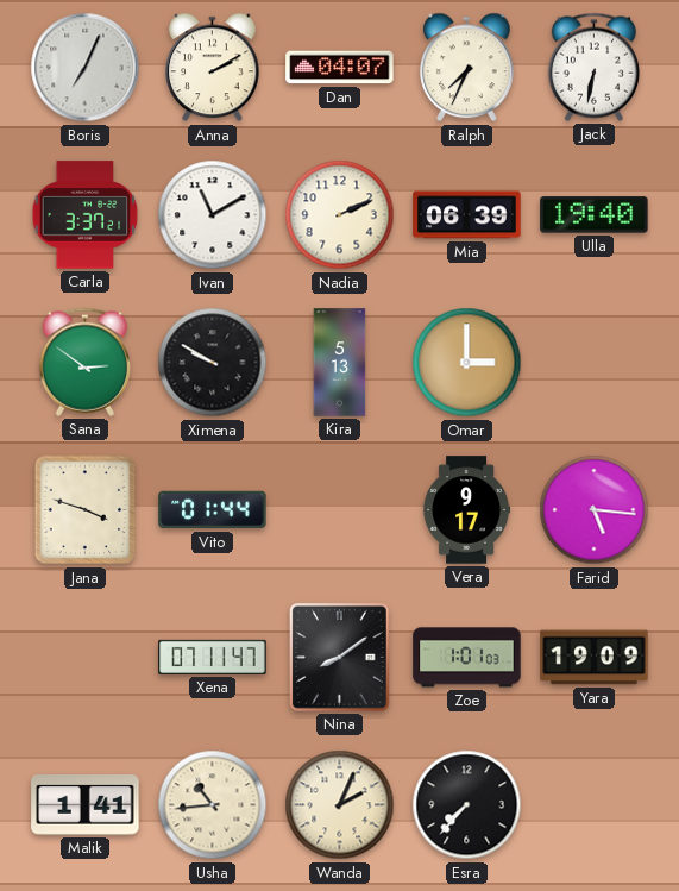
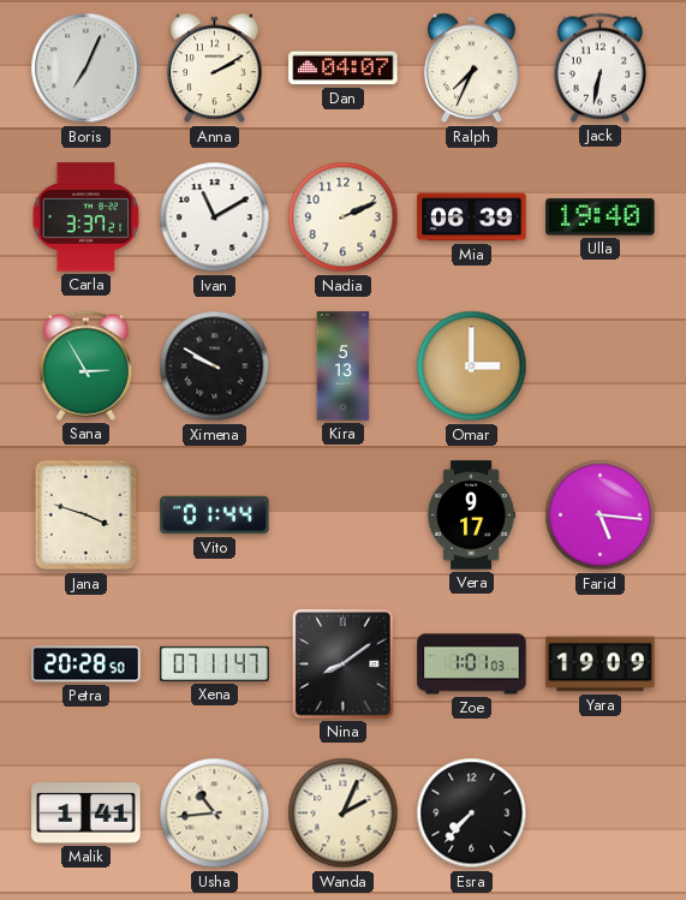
Sana: 2:51 -> 2:55 (85, 365)
Petra: none -> 20:28 (87, 664)
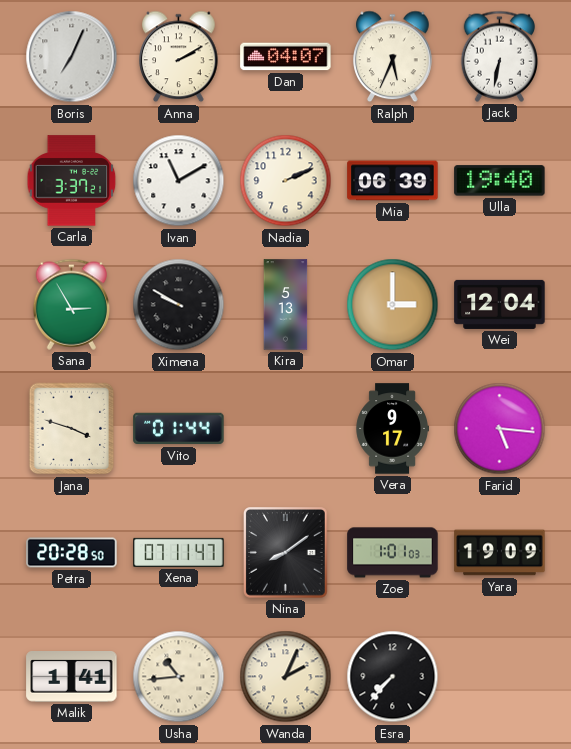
Ralph: 7:34 -> 5:34 (393, 57)
Wei: none -> 12:04 (500, 304)
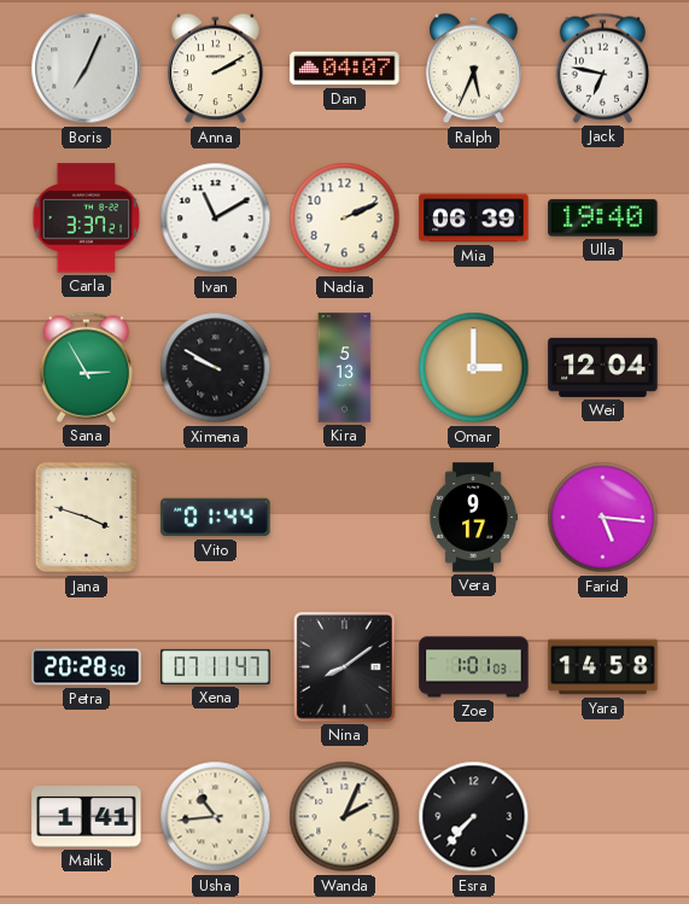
Jack: 6:32 -> 6:47 (602, 68)
Yara: 19:09 -> 14:58 (603, 667)
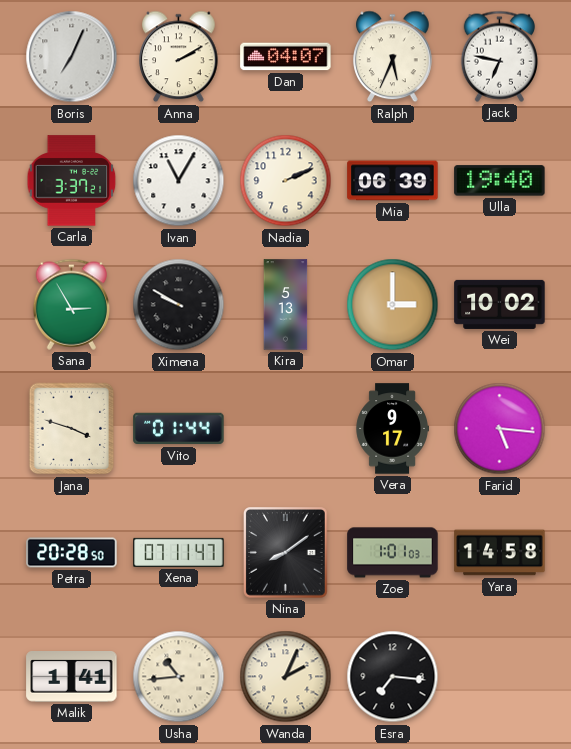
Ivan: 11:10 -> 11:05 (179, 181)
Wei: 12:04 -> 10:02 (500, 304)
Esra: 7:37 -> 7:16 (393, 677)
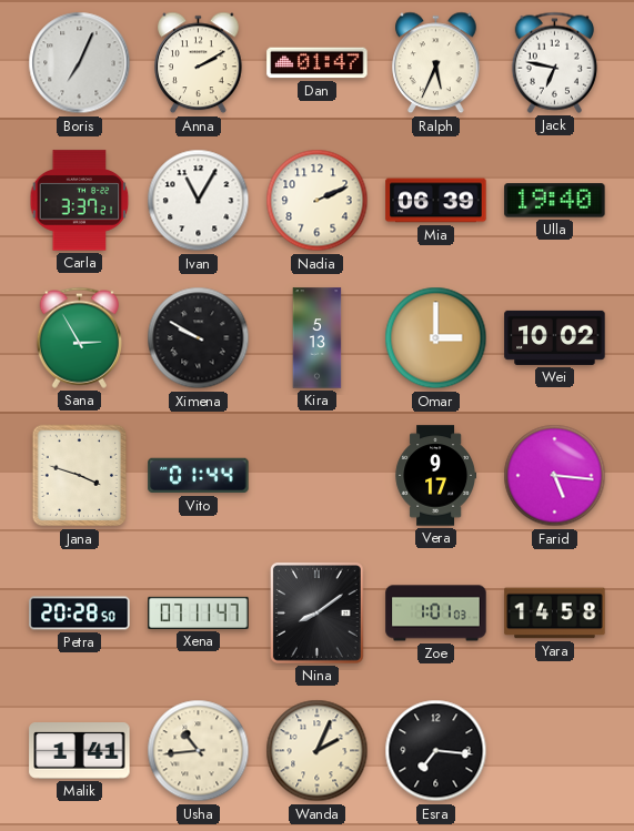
Dan: 04:07 -> 01:47 (318, 63)
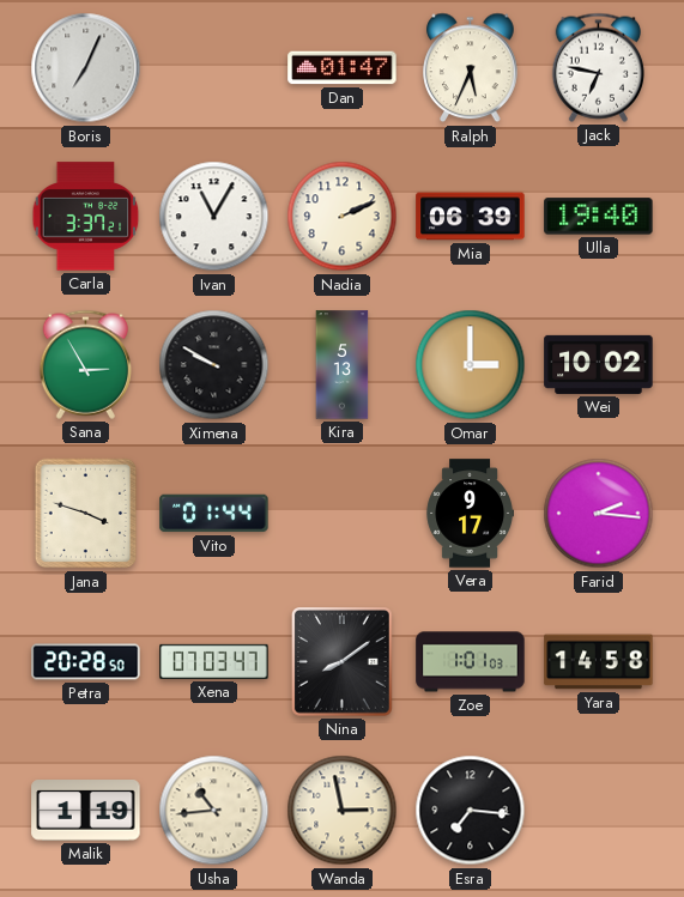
Anna: 2:10 -> none (199, 63)
Farid: 5:16 -> 2:16 (599, 514)
Xena: 07:11 -> 07:03 (214, 661)
Malik: 1:41 -> 1:19 (86, 811)
Wanda: 2:04 -> 2:58 (343, 811)
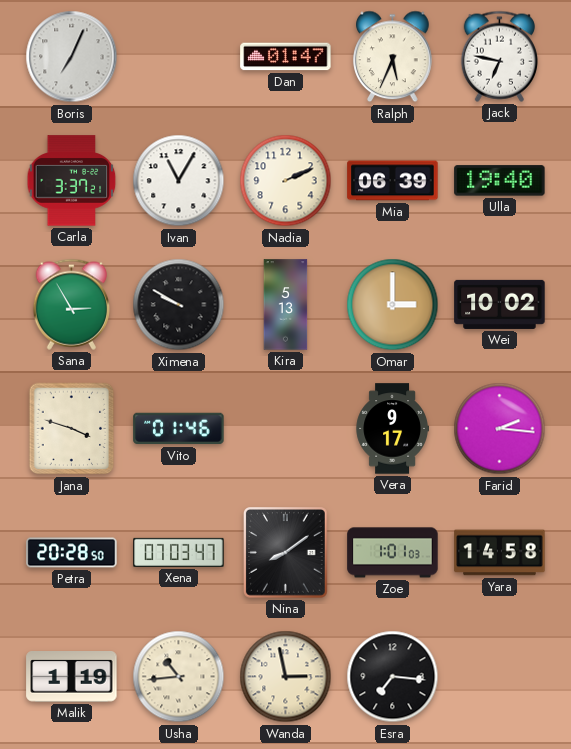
Vito: 01:44 -> 01:46 (179, 429)
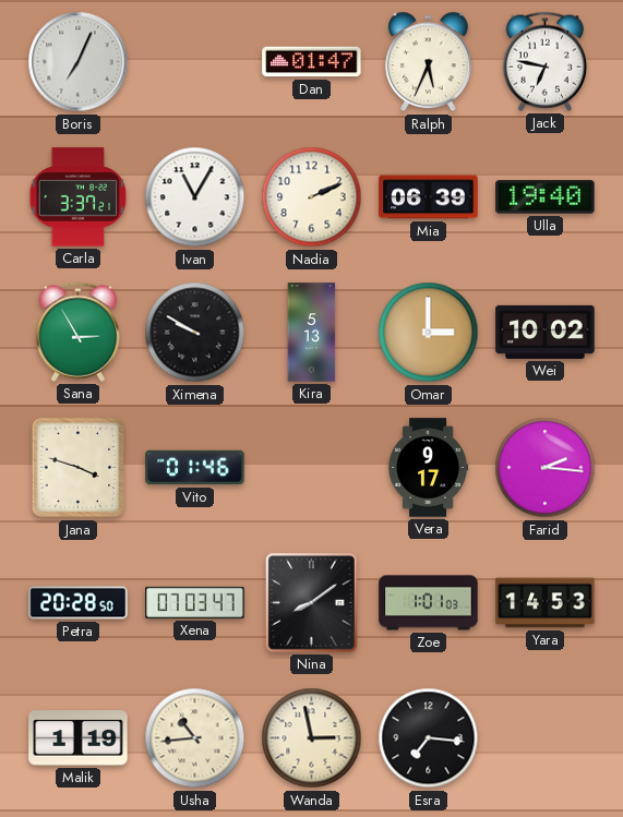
Yara: 14:58 -> 14:53 (546, 603)
